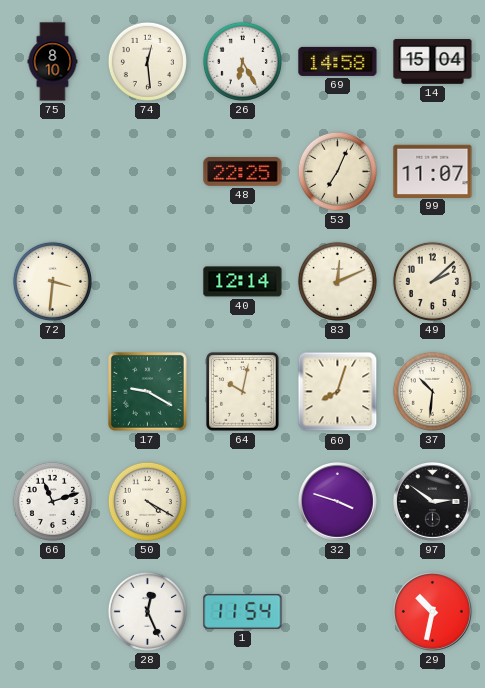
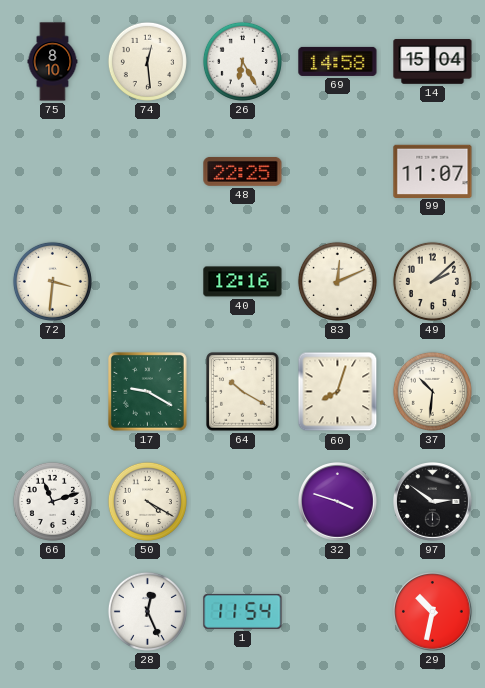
53: 7:04 -> none (337, 171)
40: 12:14 -> 12:16 (243, 282)
64: 10:02 -> 10:20 (243, 392)
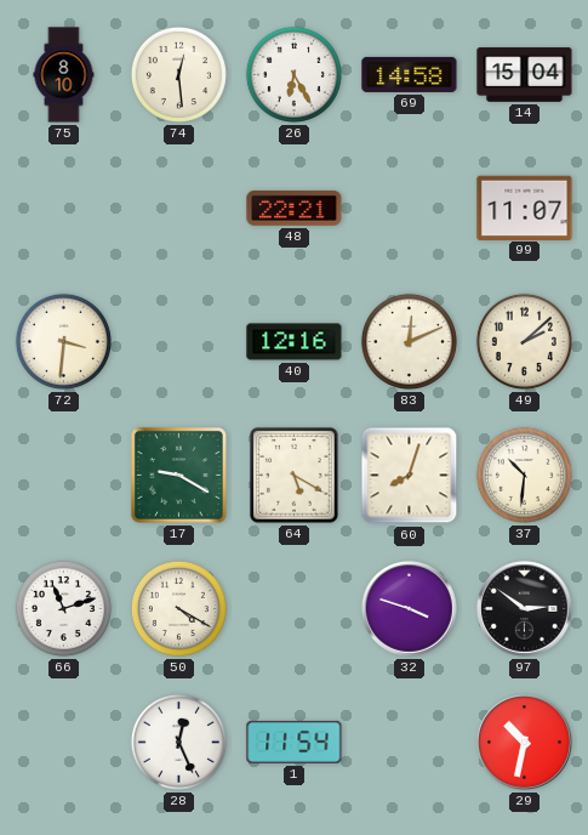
48: 22:25 -> 22:21 (295, 208)
64: 10:20 -> 5:20 (295, 476)
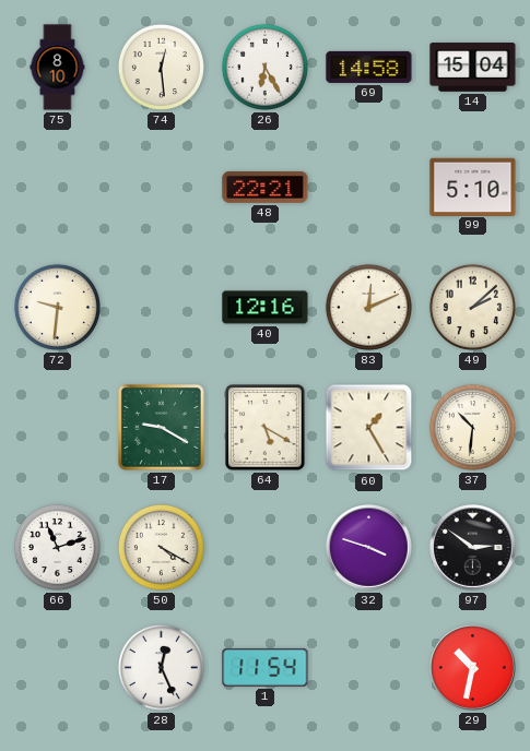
99: 11:07 -> 5:10 (473, 187)
72: 3:31 -> 9:31 (57, 307)
60: 8:03 -> 1:25 (369, 428)
